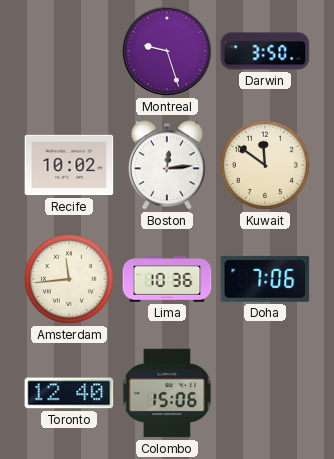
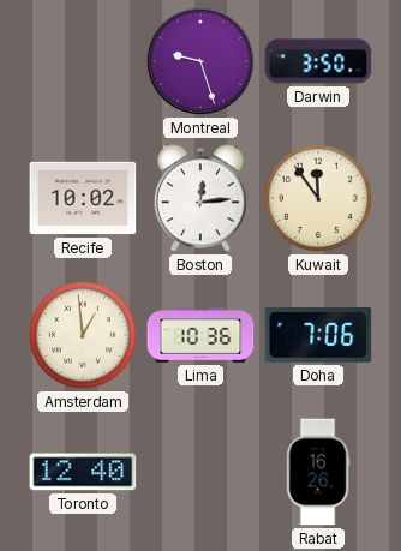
Kuwait: 11:51 -> 11:54 (318, 198)
Amsterdam: 11:44 -> 12:59 (83, 335)
Colombo: 15:06 -> none (167, 393)
Rabat: none -> 16:26 (318, 472)
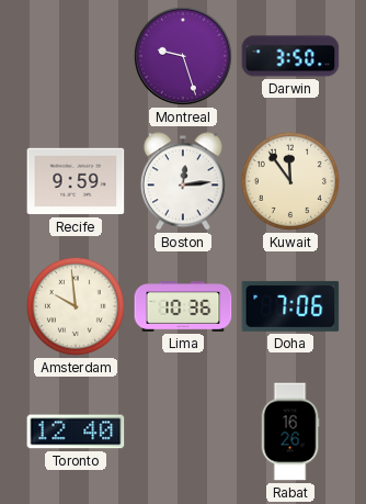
Recife: 10:02 -> 9:59 (76, 181)
Amsterdam: 12:59 -> 9:59 (76, 306)
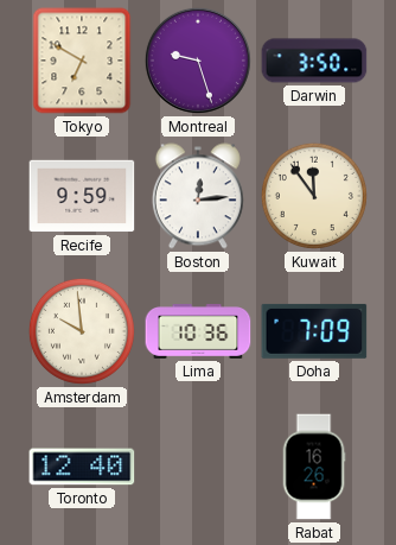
Tokyo: none -> 6:50 (82, 61)
Doha: 7:06 -> 7:09 (314, 331)
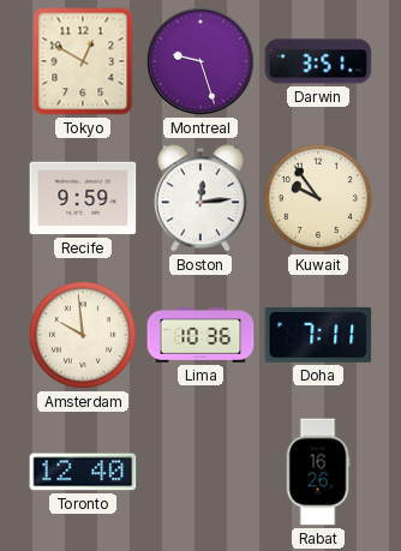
Tokyo: 6:50 -> 12:50 (83, 61)
Darwin: 3:50 -> 3:51 (318, 61)
Kuwait: 11:54 -> 9:54 (318, 198)
Doha: 7:09 -> 7:11 (318, 335)
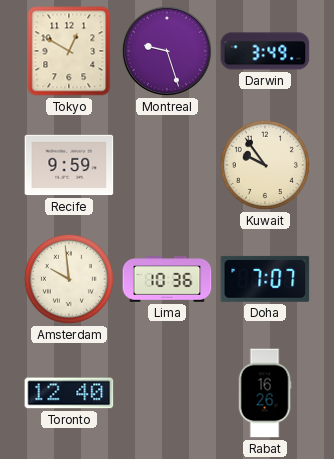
Darwin: 3:51 -> 3:49 (265, 51)
Boston: 12:14 -> none (200, 198)
Doha: 7:11 -> 7:07 (265, 279)
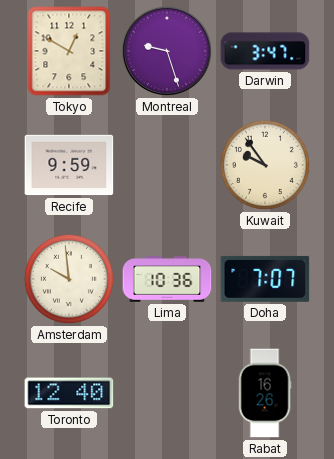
Darwin: 3:49 -> 3:47 (265, 51)
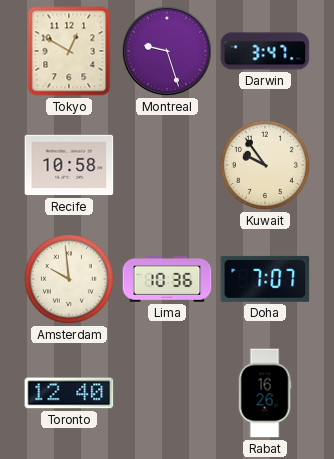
Recife: 9:59 -> 10:58 (69, 165)
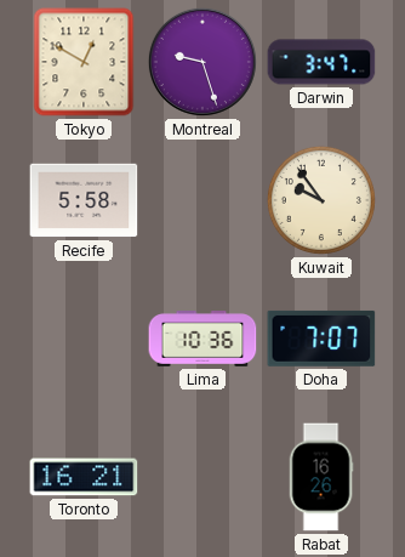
Recife: 10:58 -> 5:58 (84, 200)
Amsterdam: 9:59 -> none (69, 279)
Toronto: 12:40 -> 16:21 (84, 477)
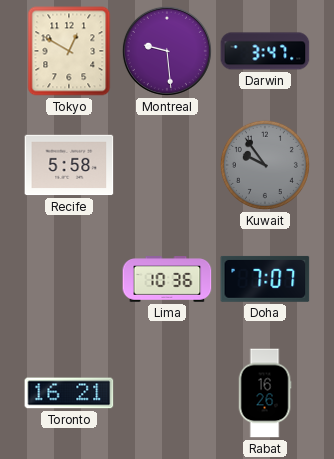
Montreal: 9:27 -> 9:29 (167, 51)
Kuwait dial: cream -> grey (265, 165)
